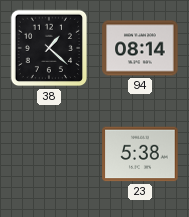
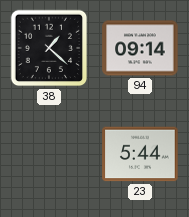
94: 08:14 -> 09:14 (140, 48)
23: 5:38 -> 5:44 (140, 154)
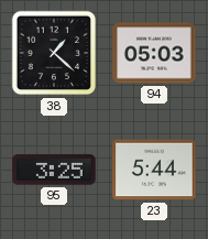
94: 09:14 -> 05:03 (154, 53)
95: none -> 3:25 (54, 170)
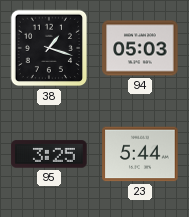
38: 1:22 -> 1:18 (49, 48)
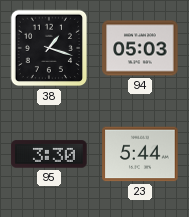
95: 3:25 -> 3:30 (49, 154)
